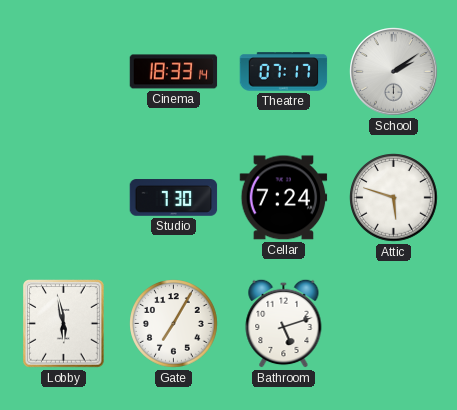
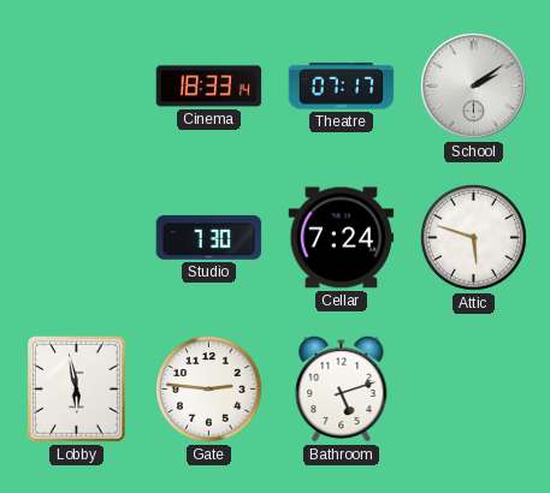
Gate: 7:05 -> 2:46 (209, 390)
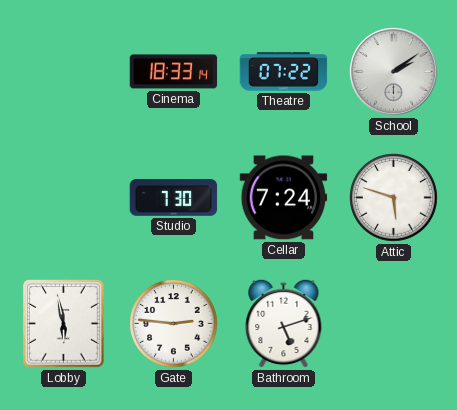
Theatre: 07:17 -> 07:22 (284, 72)
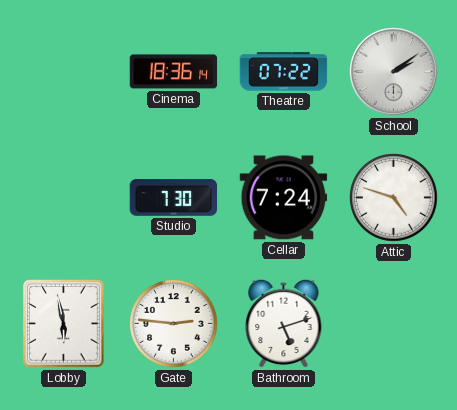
Cinema: 18:33 -> 18:36 (174, 72)
Attic: 5:48 -> 4:48 (394, 198)
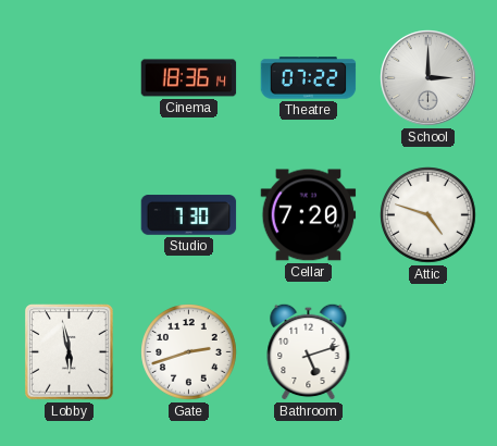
School: 2:09 -> 3:00 (428, 78)
Cellar: 7:24 -> 7:20 (309, 215)
Gate: 2:46 -> 2:42 (189, 352)
